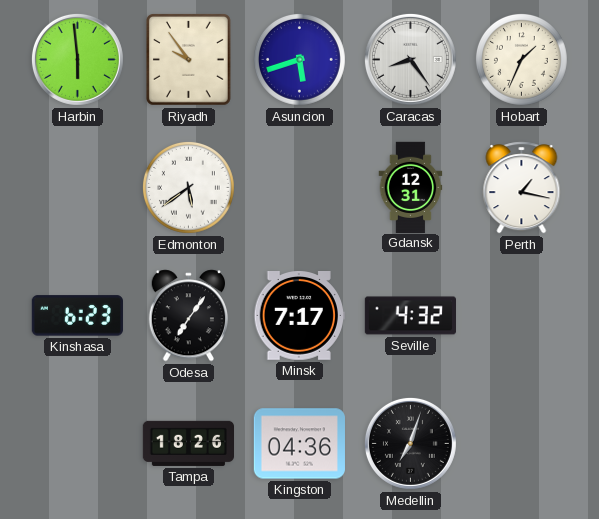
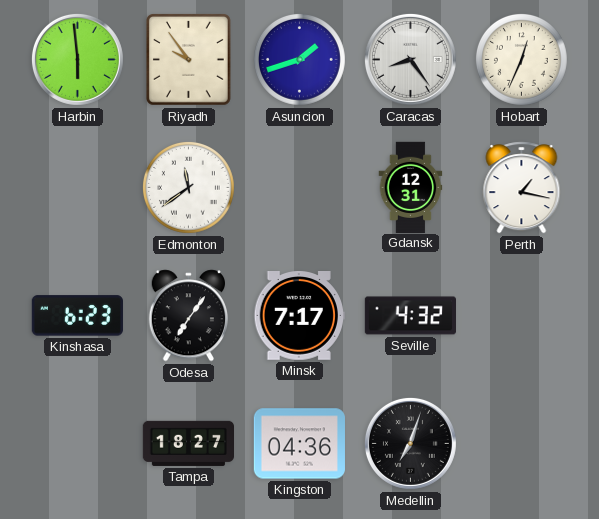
Asuncion: 5:42 -> 1:42 (299, 59)
Hobart: 1:34 -> 12:34 (521, 59)
Edmonton: 5:39 -> 11:39 (188, 187)
Tampa: 18:26 -> 18:27 (188, 443)
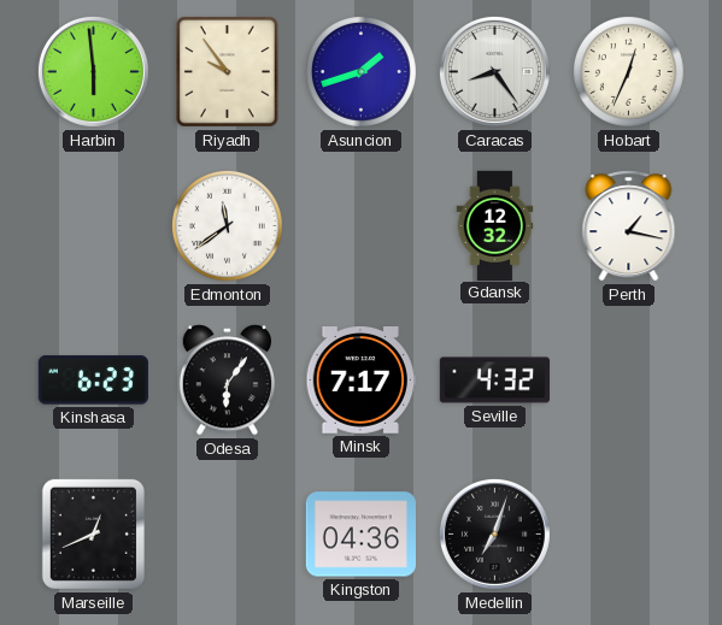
Gdansk: 12:31 -> 12:32 (495, 225)
Odesa: 7:06 -> 6:06 (228, 381)
Marseille: none -> 12:41 (93, 533)
Tampa: 18:27 -> none (188, 443)
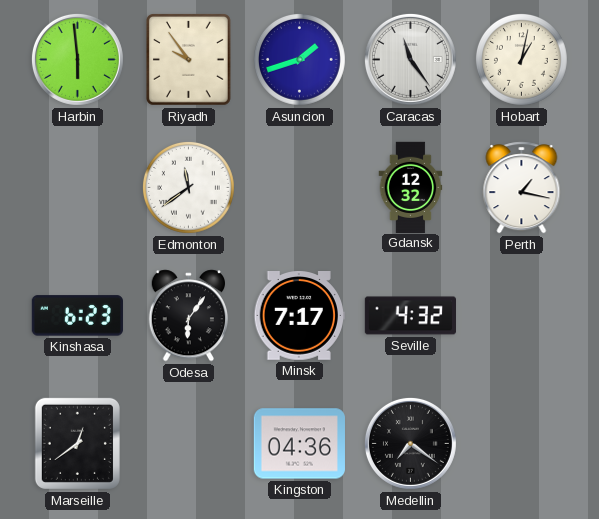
Caracas: 8:24 -> 11:24 (410, 59)
Hobart: 12:34 -> 1:02 (521, 59)
Marseille: 12:41 -> 12:39 (77, 443)
Medellin: 7:03 -> 7:21 (410, 443)
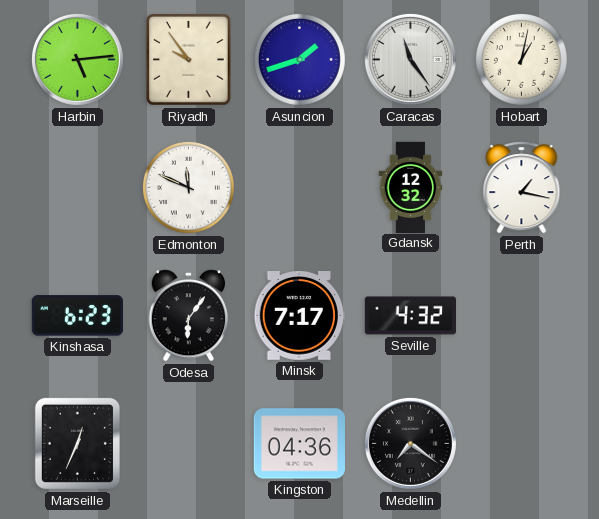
Harbin: 5:59 -> 5:14 (77, 59)
Edmonton: 11:39 -> 11:49 (188, 187)
Marseille: 12:39 -> 12:34 (77, 443)
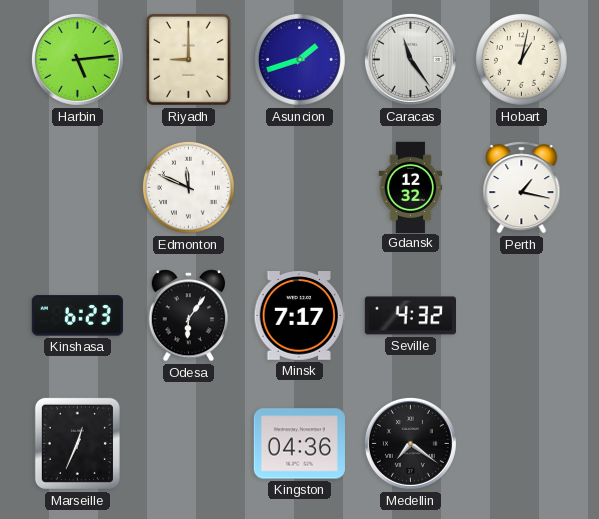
Riyadh: 9:54 -> 9:00 (188, 60)
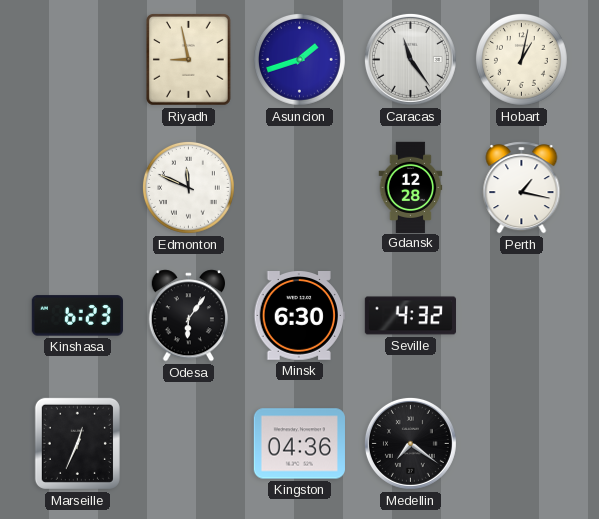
Harbin: 5:14 -> none (77, 59)
Riyadh: 9:00 -> 8:58 (188, 60)
Gdansk: 12:32 -> 12:28 (411, 187)
Minsk: 7:17 -> 6:30 (299, 316)
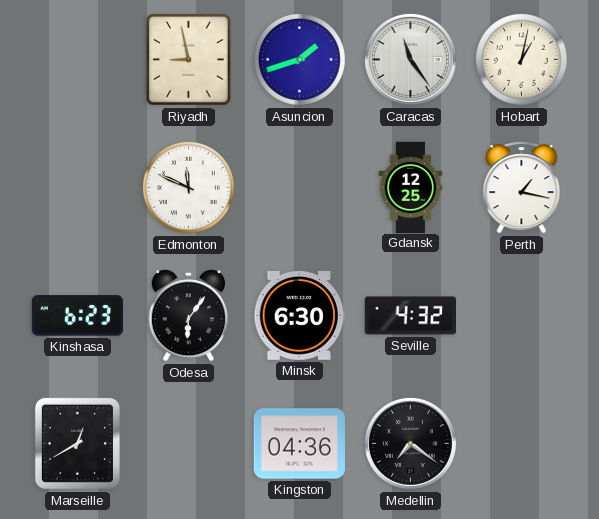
Gdansk: 12:28 -> 12:25 (411, 187)
Marseille: 12:34 -> 12:40 (77, 443)
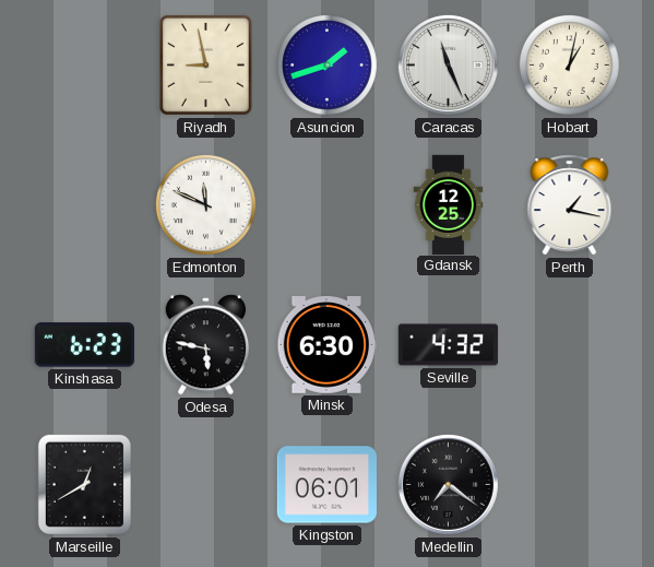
Caracas: 11:24 -> 11:26 (448, 64)
Odesa: 6:06 -> 5:47 (206, 345)
Kingston: 04:36 -> 06:01 (326, 485)
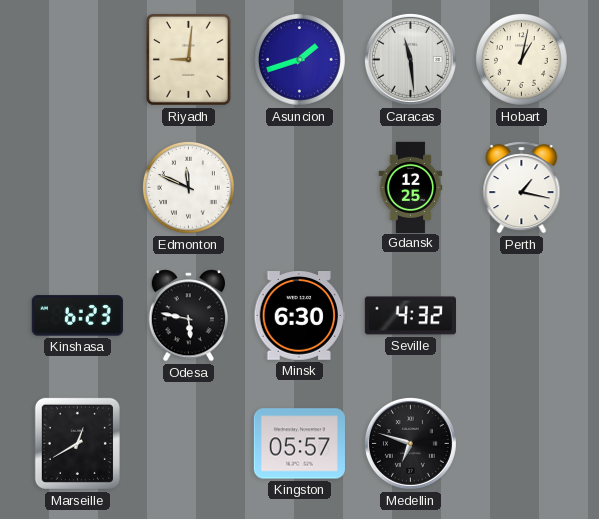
Riyadh: 8:58 -> 9:01 (188, 60)
Caracas: 11:26 -> 11:29 (410, 59)
Kingston: 06:01 -> 05:57 (299, 444)
Medellin: 7:21 -> 6:48 (410, 443)
